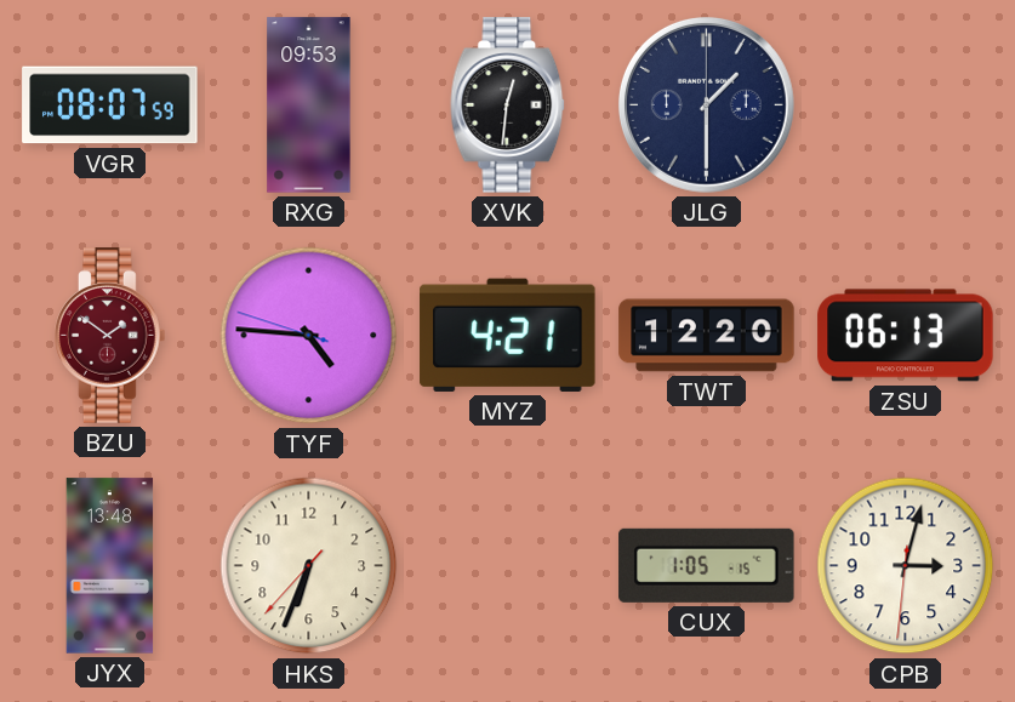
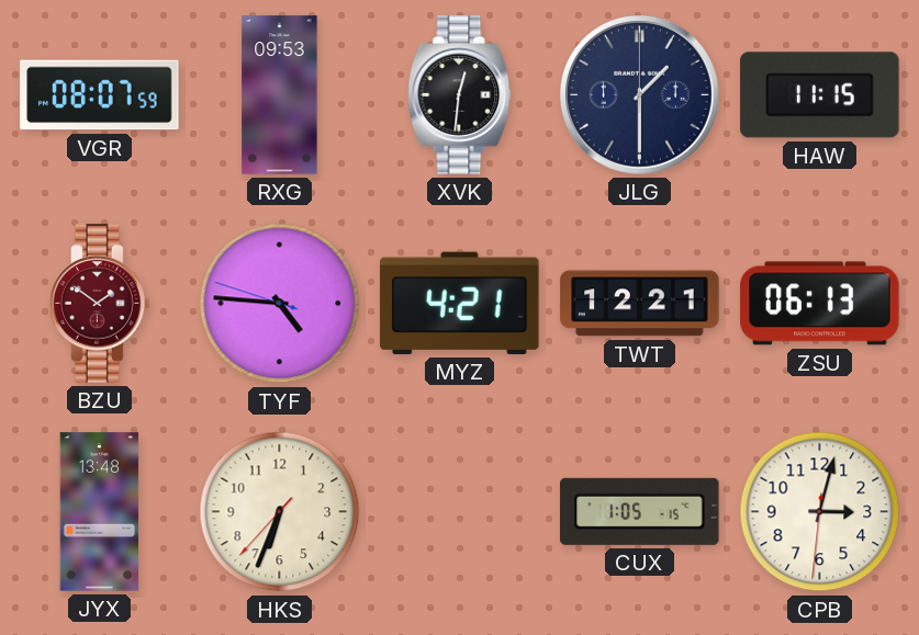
HAW: none -> 11:15 (820, 95)
TWT: 12:20 -> 12:21 (640, 304)
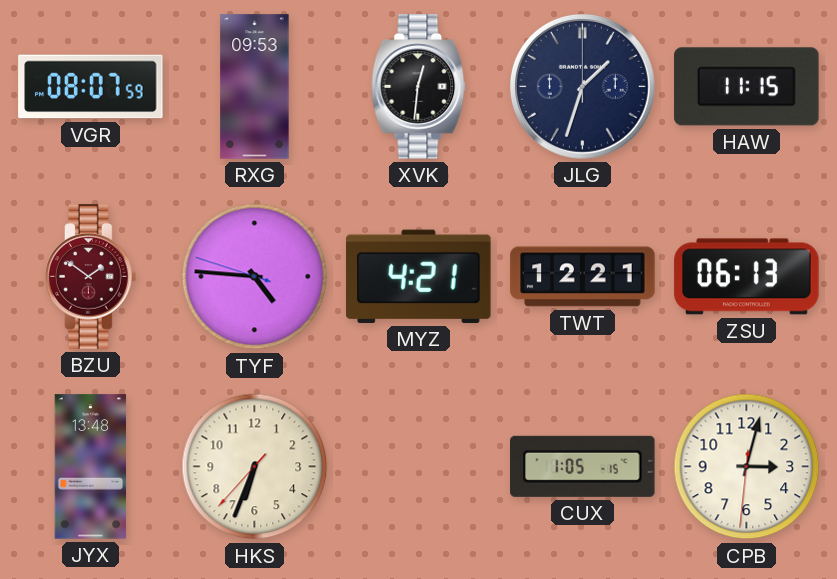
JLG: 1:30 -> 1:33 (582, 86)
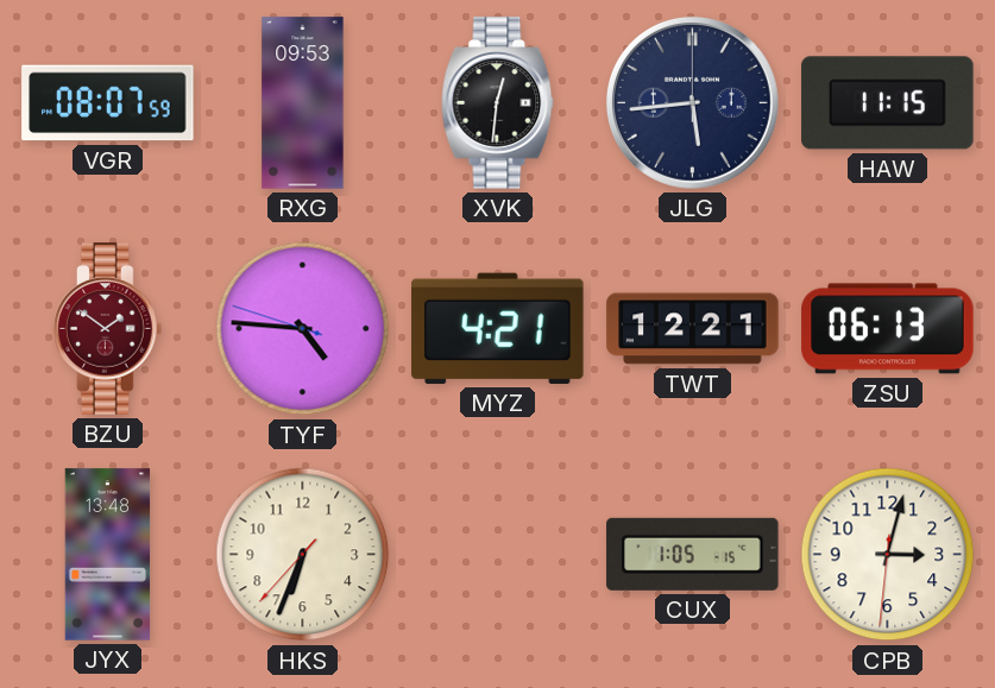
JLG: 1:33 -> 5:44 (692, 102)
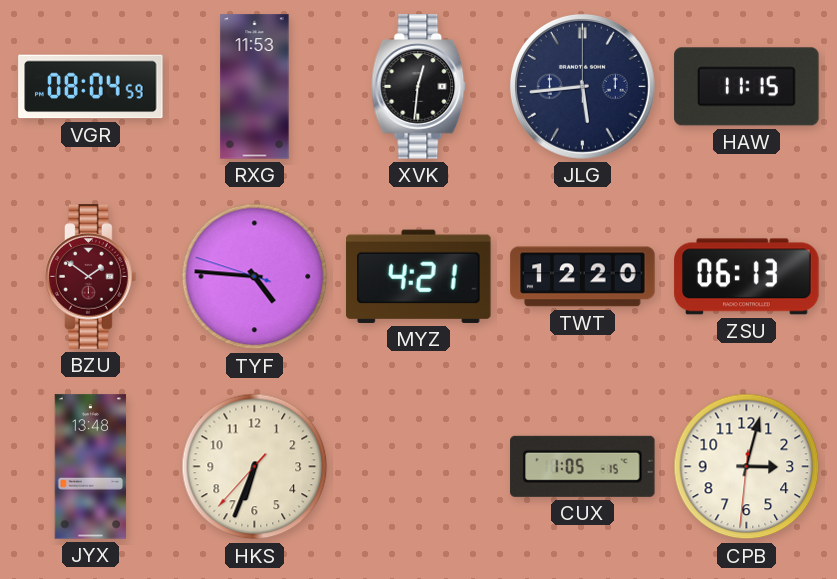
VGR: 08:07 -> 08:04 (91, 87)
RXG: 09:53 -> 11:53 (255, 87)
TWT: 12:21 -> 12:20 (583, 277)
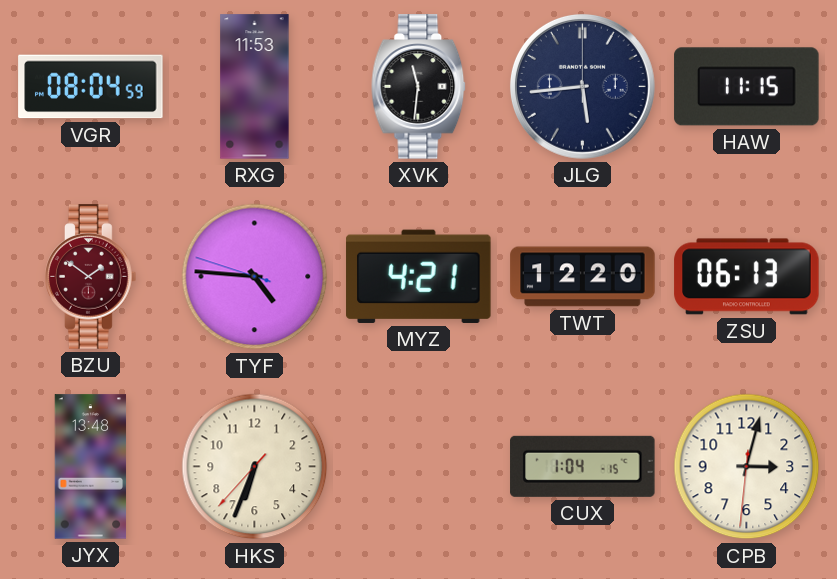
XVK: 12:31 -> 11:31 (419, 87)
CUX: 1:05 -> 1:04 (583, 466)
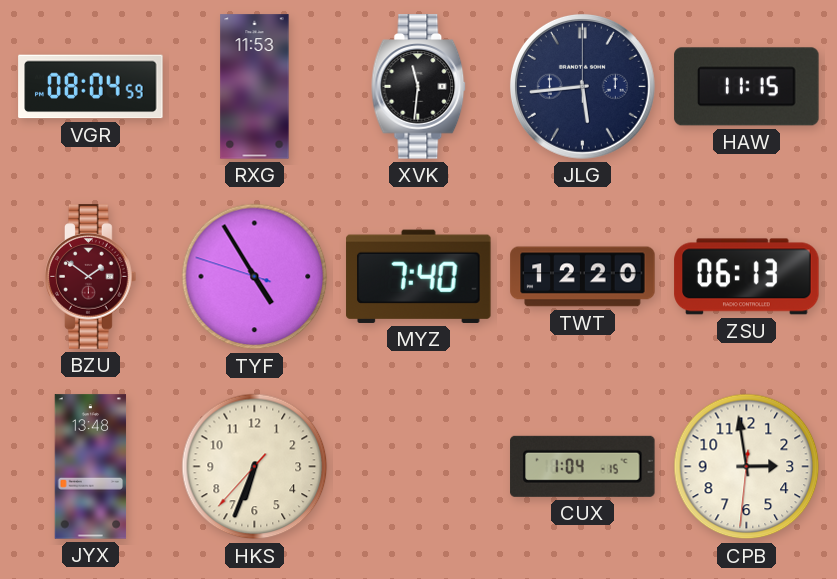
TYF: 4:45 -> 4:54 (255, 277)
MYZ: 4:21 -> 7:40 (419, 276)
CPB: 3:02 -> 2:58 (747, 467)
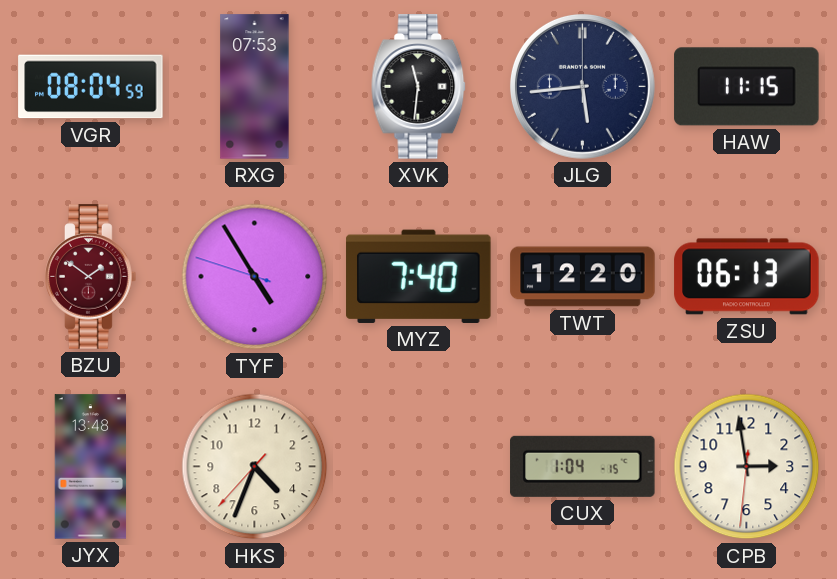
RXG: 11:53 -> 07:53 (255, 87)
HKS: 6:33 -> 4:33 (255, 467)
